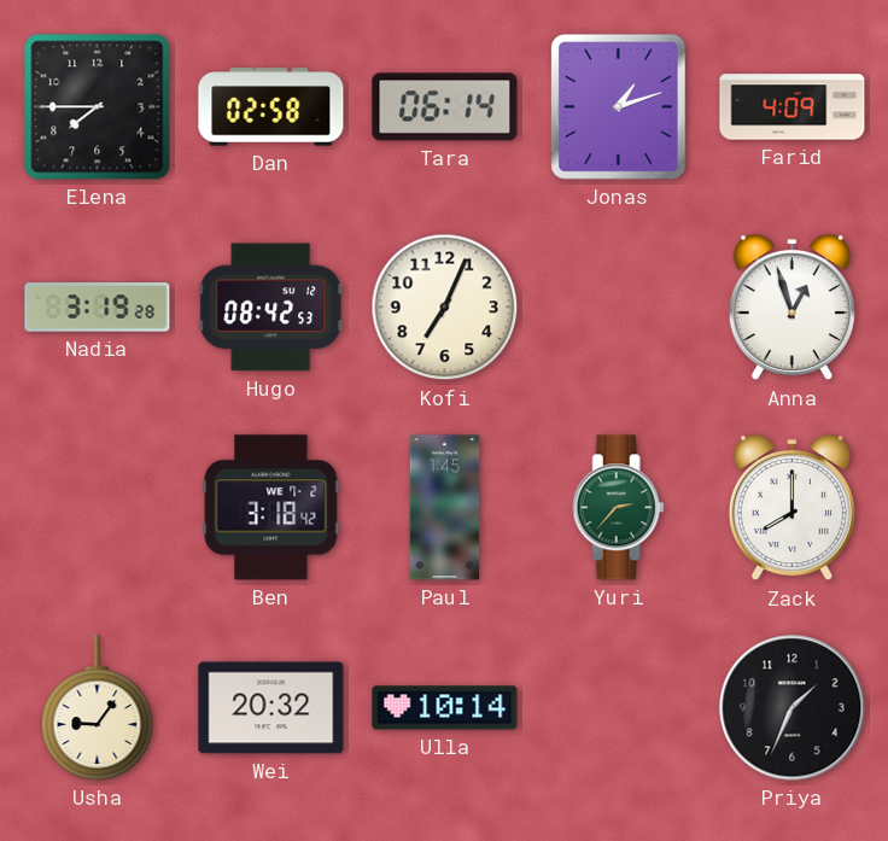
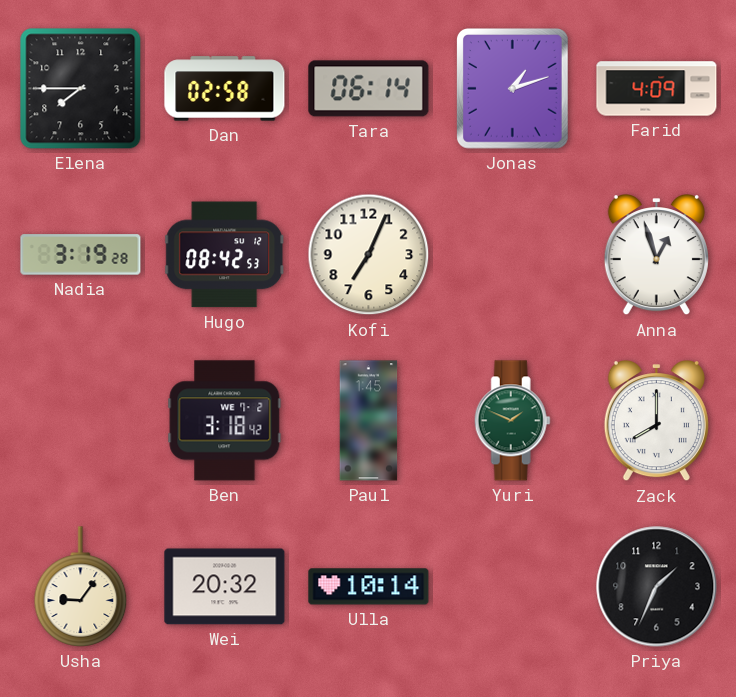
Yuri: 2:37 -> 1:49 (512, 421)
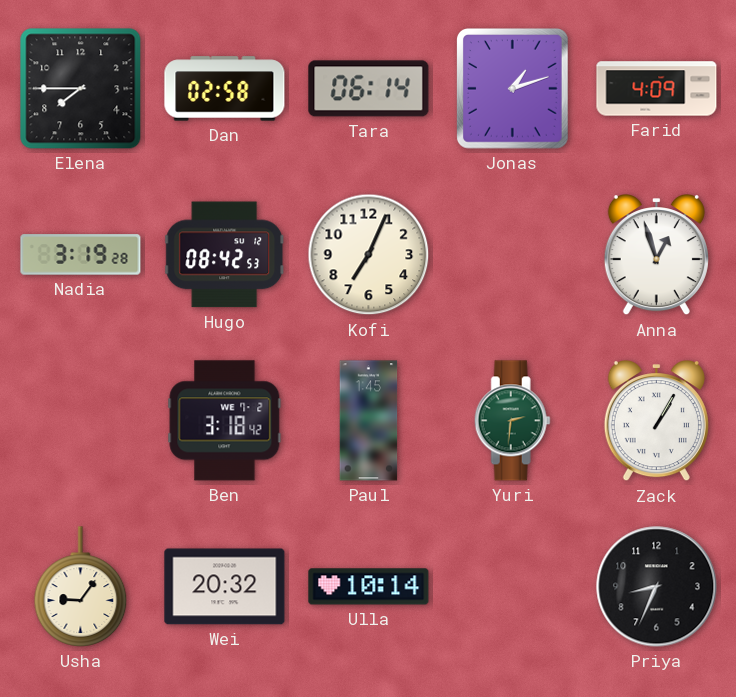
Yuri: 1:49 -> 2:31 (512, 421)
Zack: 8:00 -> 1:05 (656, 422)
Priya: 1:34 -> 8:34 (657, 587)
